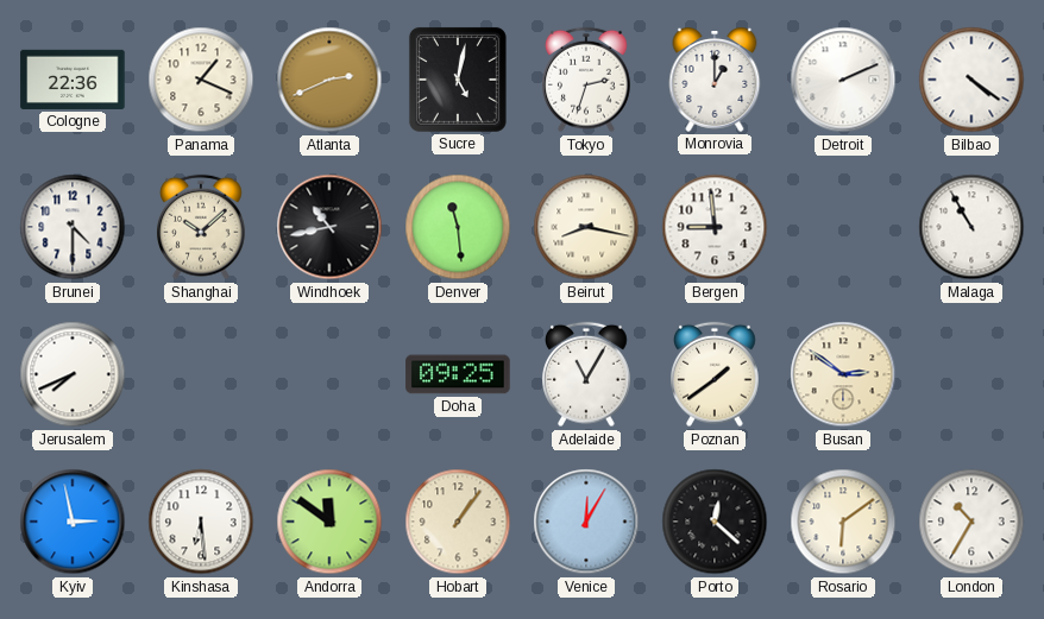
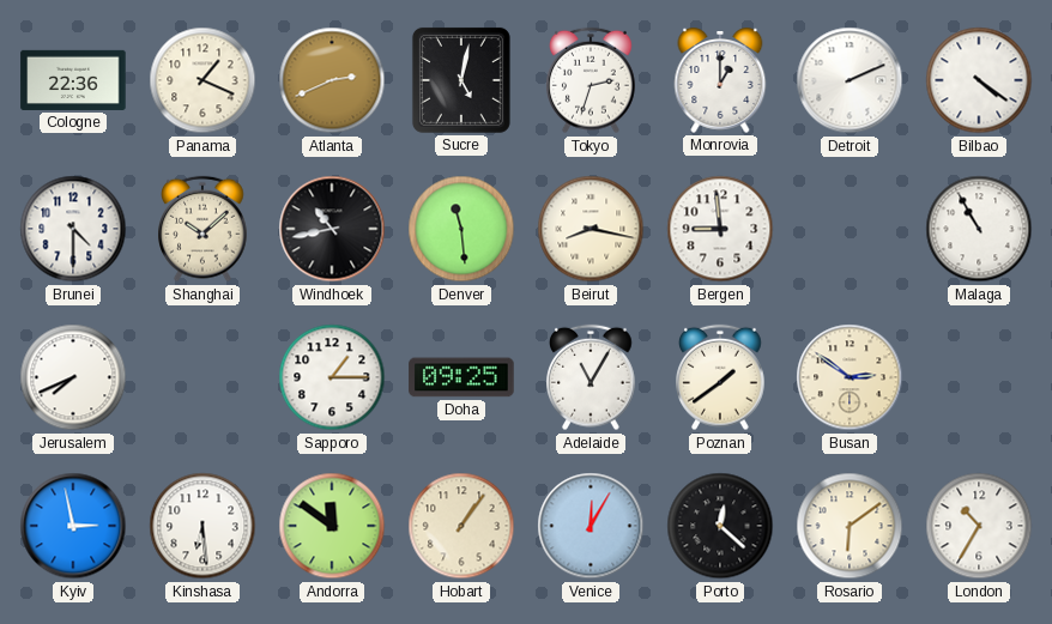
Sapporo: none -> 1:15 (332, 377)
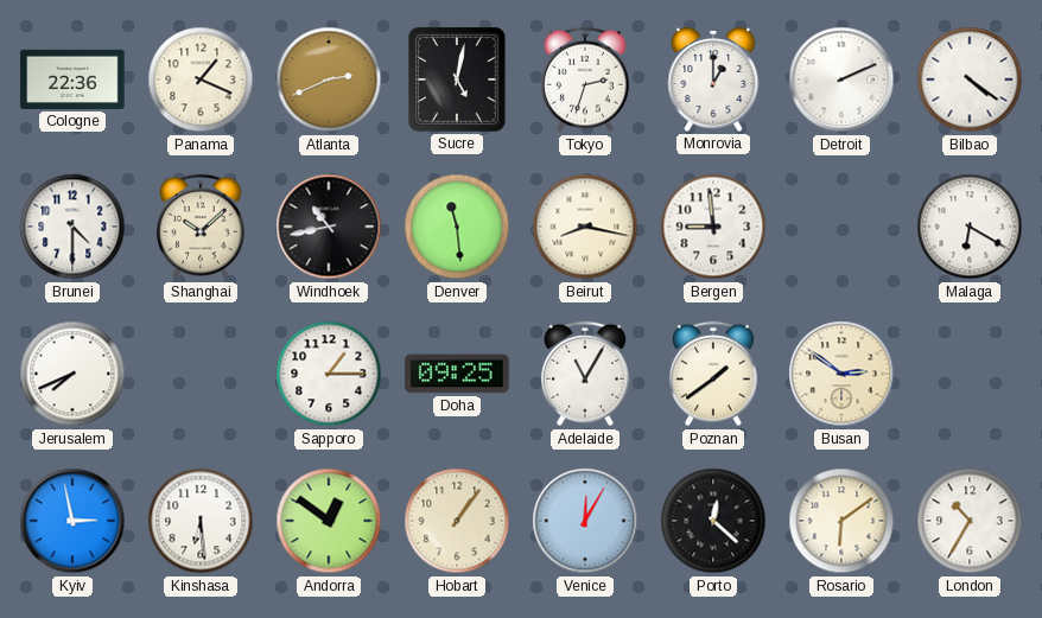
Malaga: 10:55 -> 6:20 (970, 227)
Andorra: 11:51 -> 12:51 (329, 521)
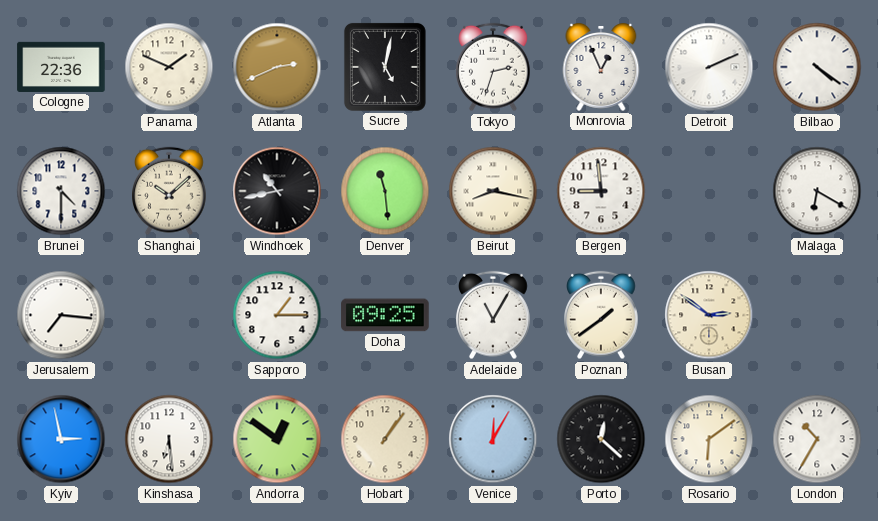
Panama: 1:19 -> 1:49 (169, 67)
Monrovia: 1:00 -> 12:56 (601, 68)
Jerusalem: 7:41 -> 7:16 (61, 315)
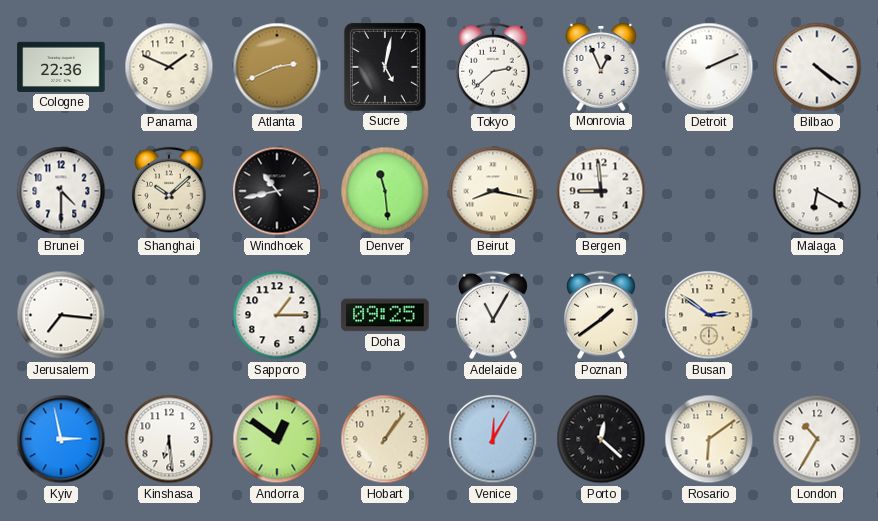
Tokyo: 2:33 -> 2:38 (493, 67)
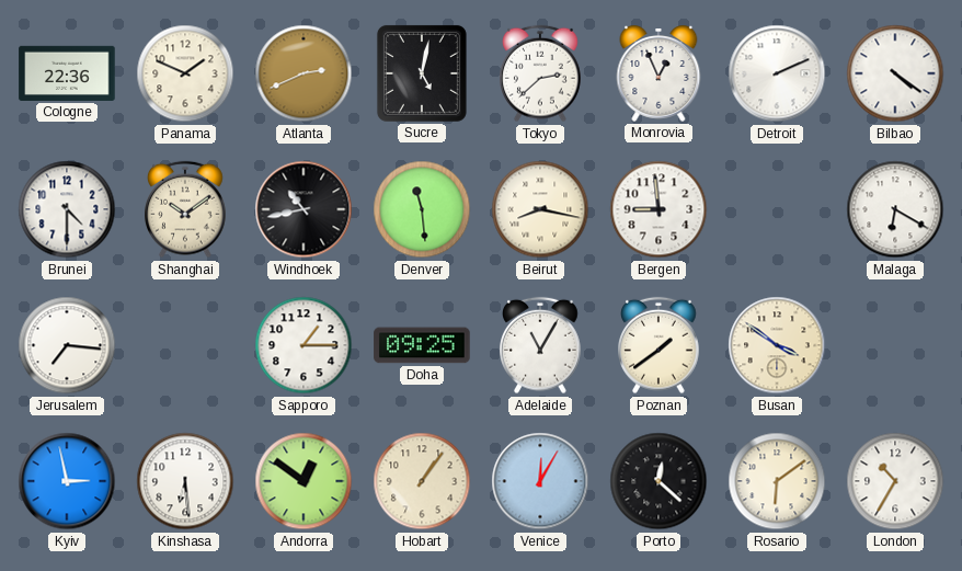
Shanghai: 10:08 -> 10:09 (185, 209)
Busan: 2:51 -> 3:51 (777, 345)
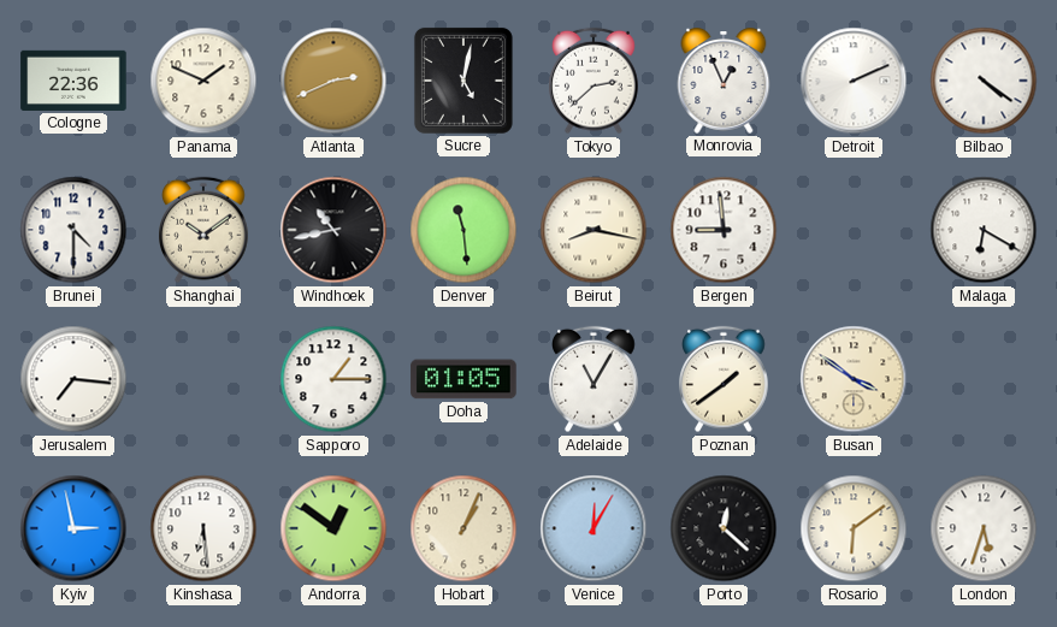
Doha: 09:25 -> 01:05 (463, 379)
Hobart: 1:06 -> 1:04 (463, 528)
London: 10:35 -> 5:33 (984, 528)
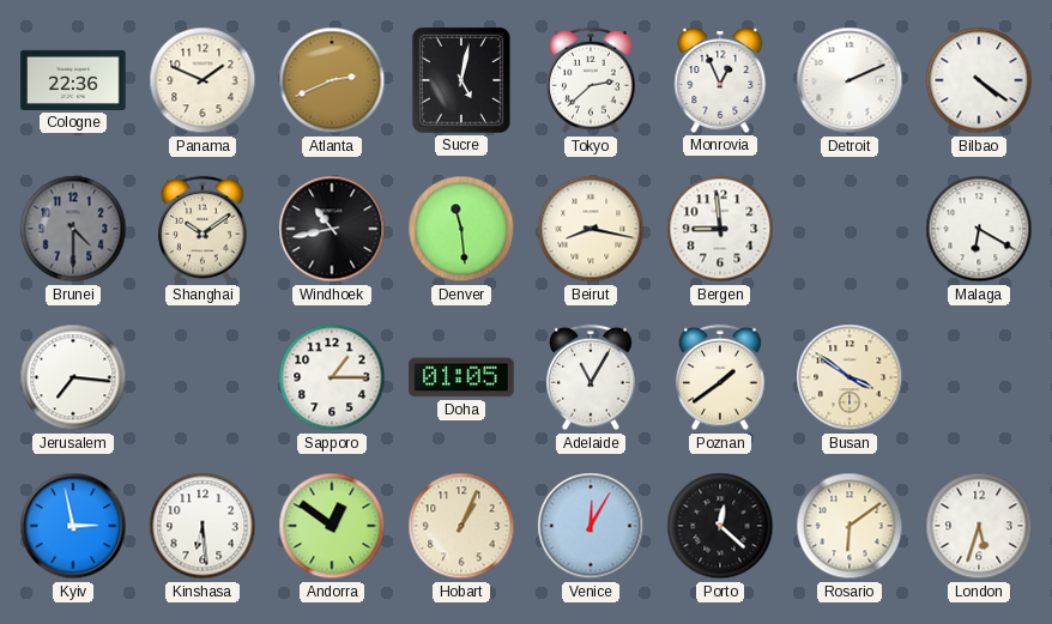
Brunei dial: white -> grey (73, 229)
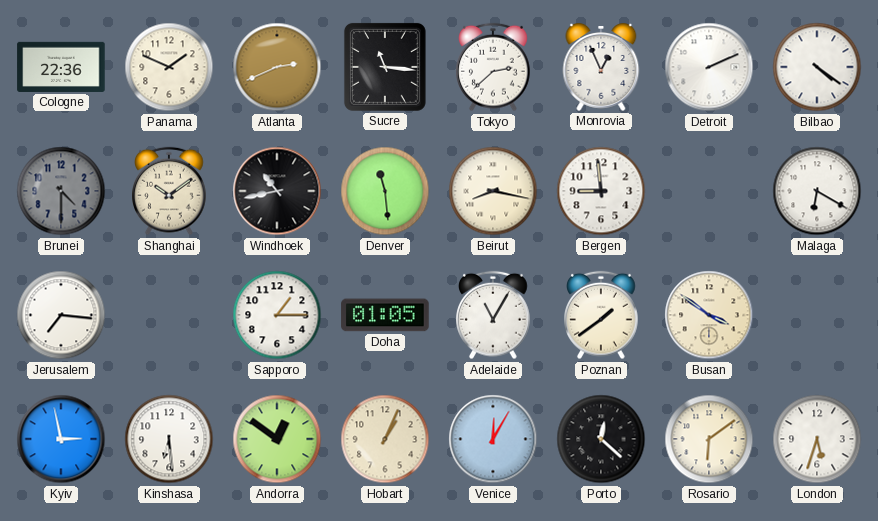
Sucre: 5:02 -> 11:16 (385, 67)
